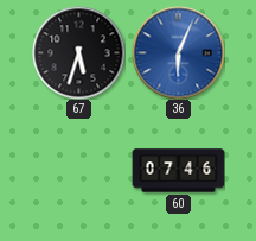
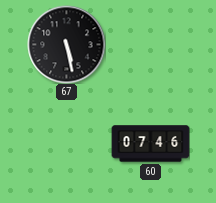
67: 5:33 -> 5:28 (66, 44)
36: 6:04 -> none (178, 52)
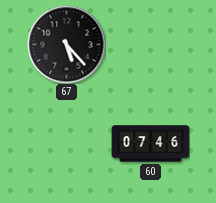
67: 5:28 -> 5:23 (66, 44)
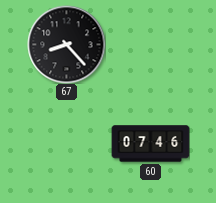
67: 5:23 -> 8:23 (66, 44)
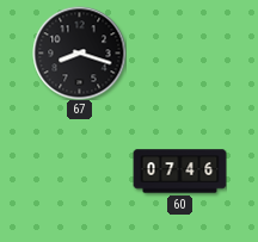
67: 8:23 -> 8:18 (79, 52)
